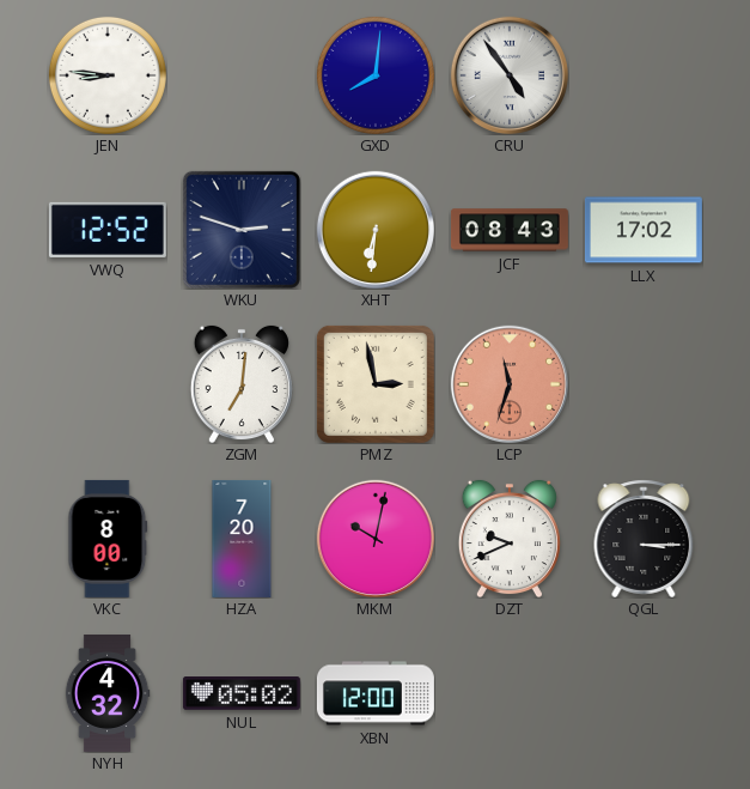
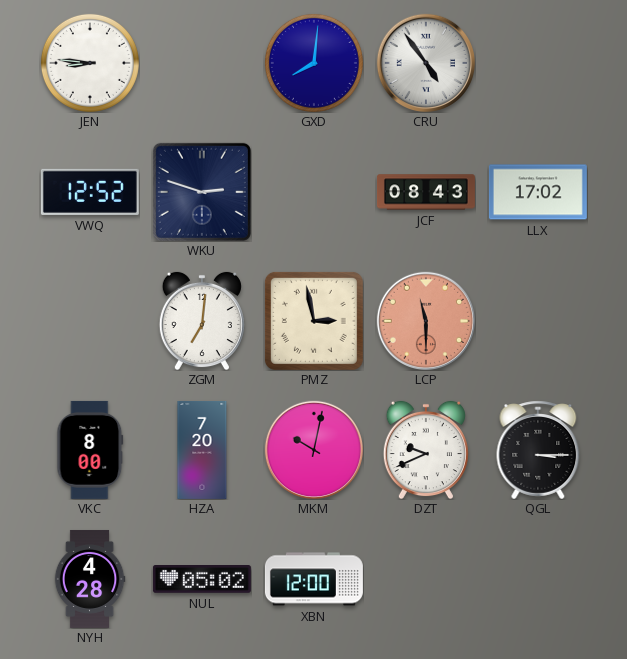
XHT: 6:31 -> none (374, 229)
LCP: 11:33 -> 11:30 (425, 320)
NYH: 4:32 -> 4:28 (90, 579)
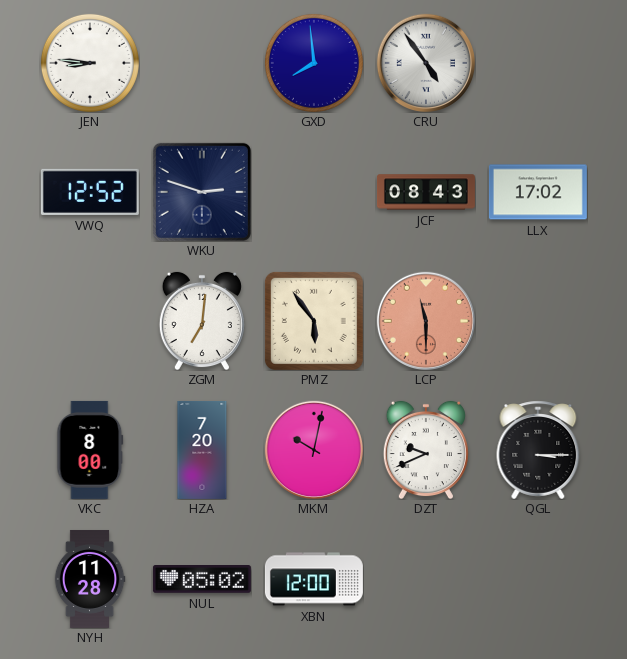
GXD: 8:01 -> 7:59 (314, 63)
PMZ: 2:58 -> 5:54 (314, 321)
NYH: 4:28 -> 11:28 (90, 579)
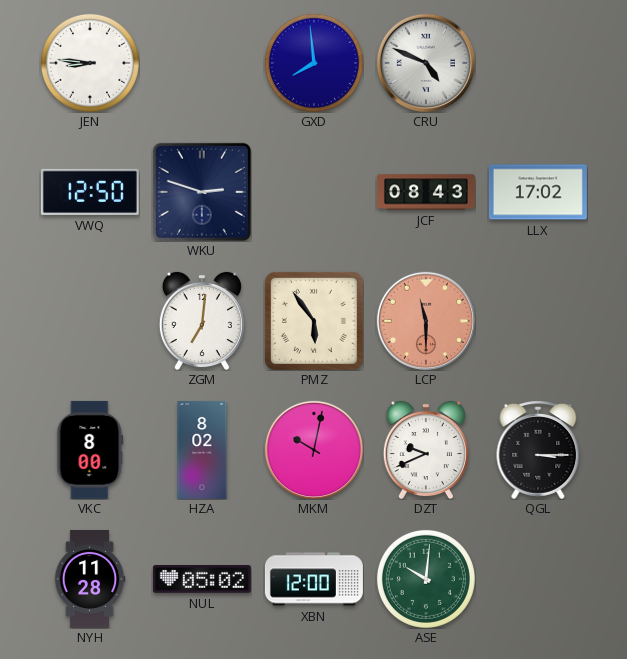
CRU: 4:54 -> 4:49 (425, 62)
VWQ: 12:52 -> 12:50 (90, 192)
HZA: 7:20 -> 8:02 (202, 450)
ASE: none -> 10:01 (426, 579)
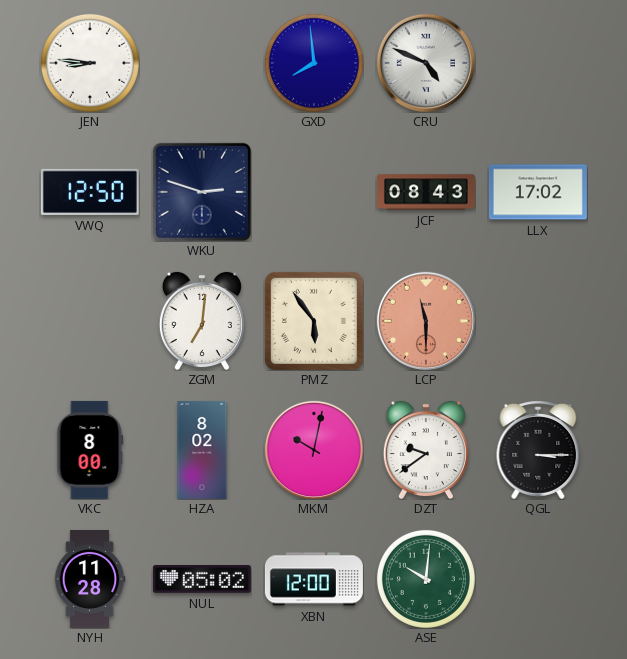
DZT: 9:41 -> 9:39 (426, 450)
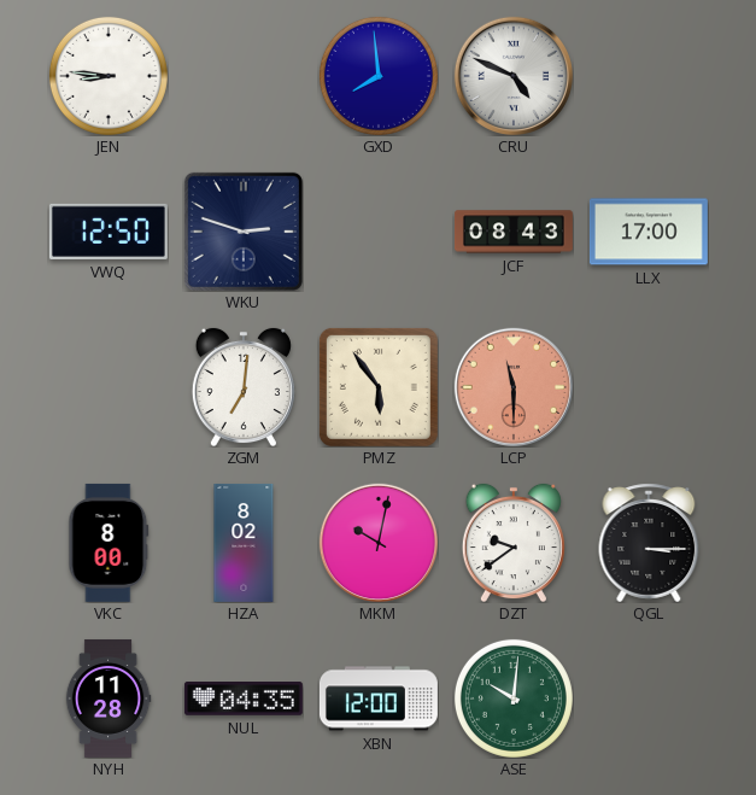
LLX: 17:02 -> 17:00 (649, 232)
NUL: 05:02 -> 04:35 (244, 698)
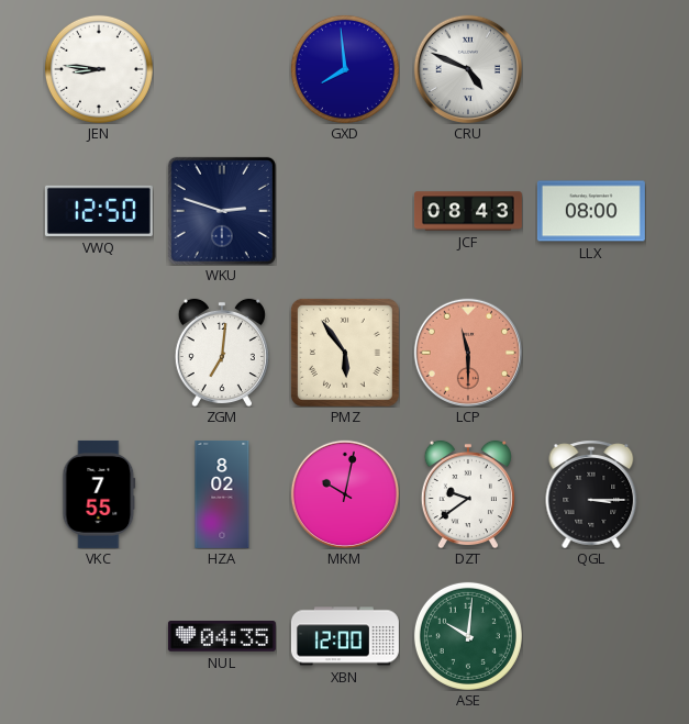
LLX: 17:00 -> 08:00 (591, 211)
VKC: 8:00 -> 7:55 (99, 494)
NYH: 11:28 -> none (109, 698)
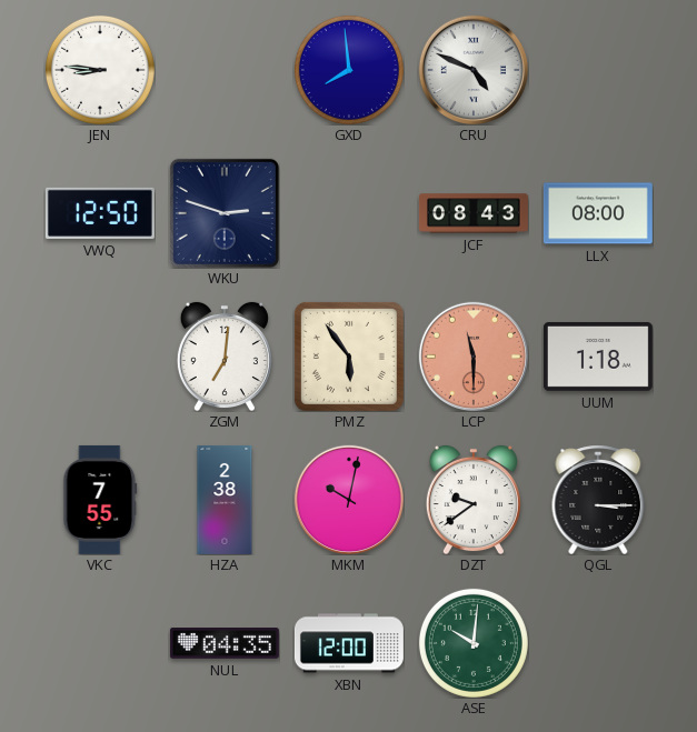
UUM: none -> 1:18 (598, 357)
HZA: 8:02 -> 2:38 (225, 500)
